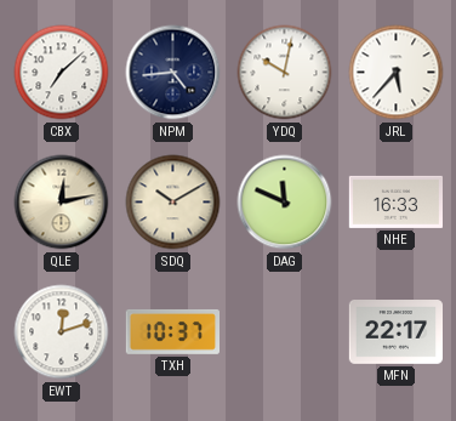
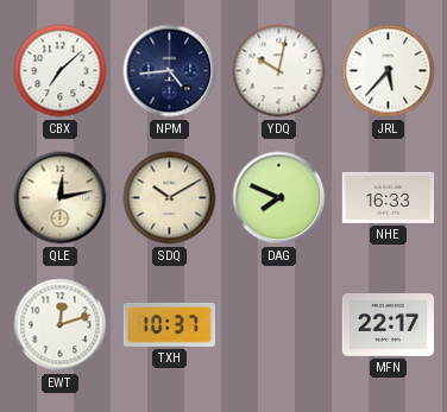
DAG: 11:49 -> 7:49 (279, 198)
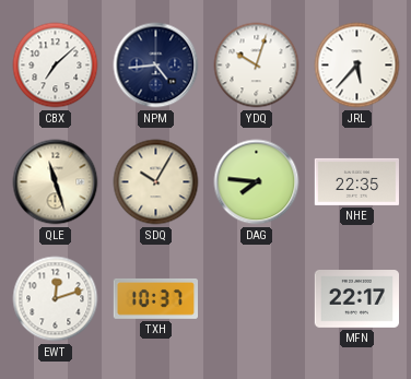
YDQ: 10:02 -> 10:03 (257, 66)
QLE: 12:13 -> 11:27 (56, 182)
SDQ: 10:10 -> 10:05 (156, 182)
DAG: 7:49 -> 7:46 (257, 182)
NHE: 16:33 -> 22:35 (356, 181)
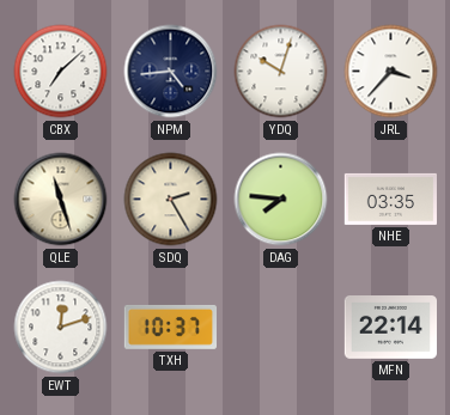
JRL: 5:37 -> 3:37 (391, 72)
SDQ: 10:05 -> 2:25 (171, 200)
NHE: 22:35 -> 03:35 (390, 199)
MFN: 22:17 -> 22:14 (390, 328)
